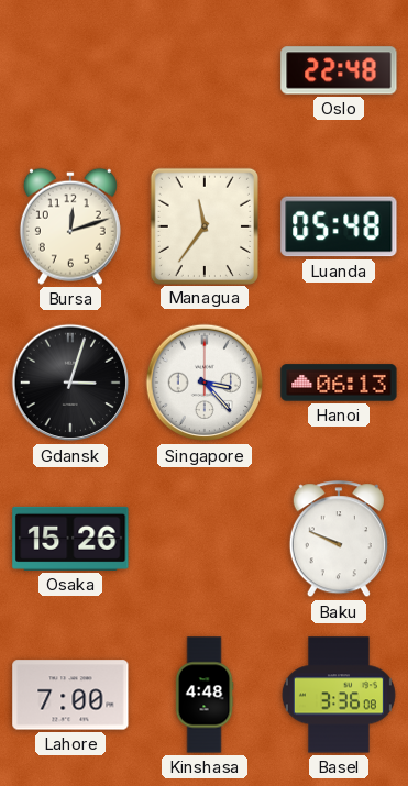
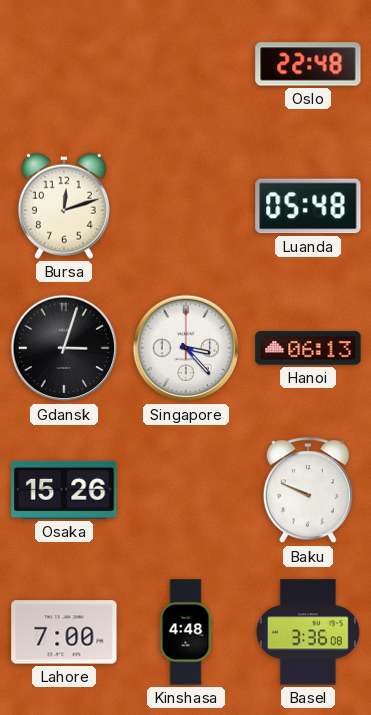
Managua: 11:36 -> none (205, 225)
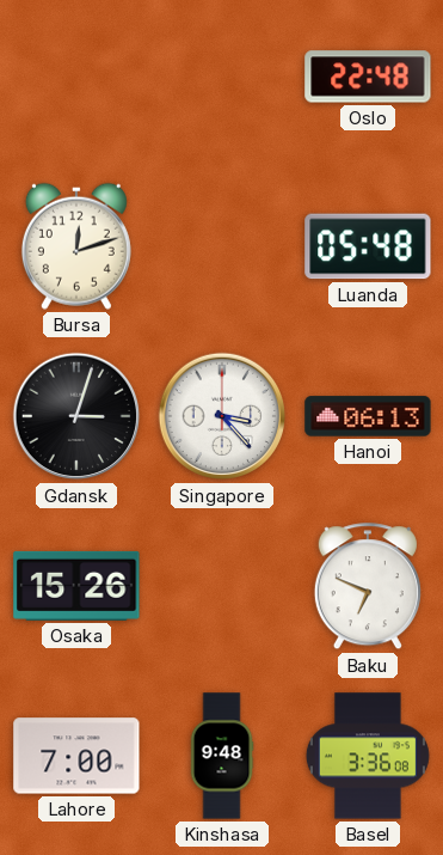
Baku: 9:49 -> 6:49 (368, 587)
Kinshasa: 4:48 -> 9:48 (222, 756)
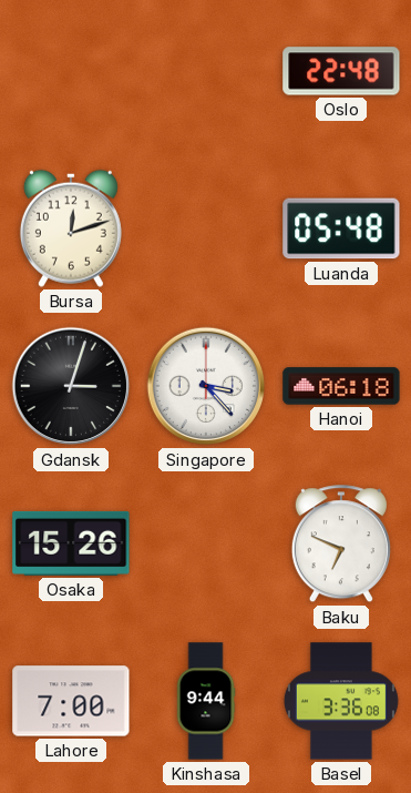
Hanoi: 06:13 -> 06:18 (341, 386)
Kinshasa: 9:48 -> 9:44 (206, 701)
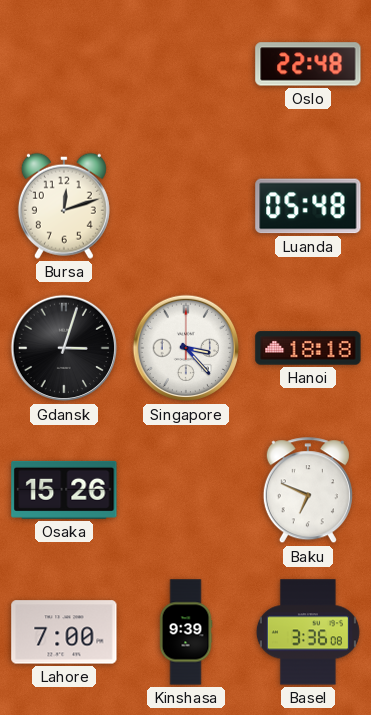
Hanoi: 06:18 -> 18:18 (308, 348)
Kinshasa: 9:44 -> 9:39 (186, 632)
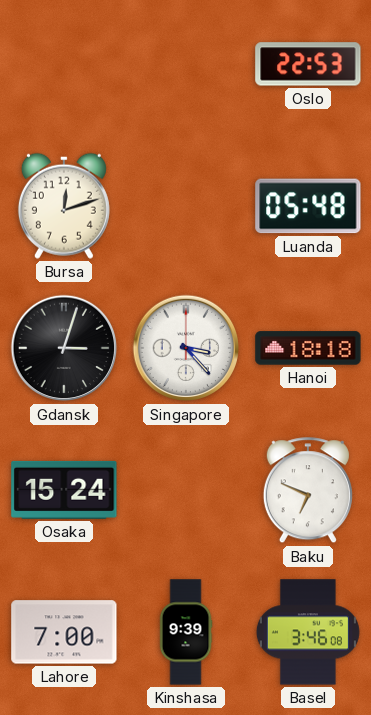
Oslo: 22:48 -> 22:53 (308, 64)
Osaka: 15:26 -> 15:24 (64, 490)
Basel: 3:36 -> 3:46 (308, 632)
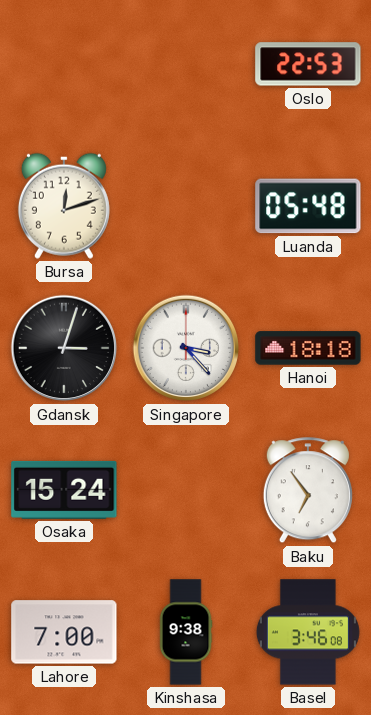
Baku: 6:49 -> 6:54 (308, 491)
Kinshasa: 9:39 -> 9:38 (186, 632)
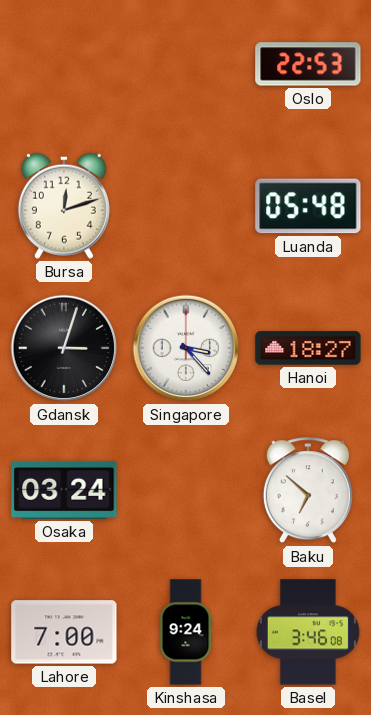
Hanoi: 18:18 -> 18:27 (308, 348)
Osaka: 15:24 -> 03:24 (64, 490)
Baku: 6:54 -> 6:52 (308, 491)
Kinshasa: 9:38 -> 9:24 (186, 632)
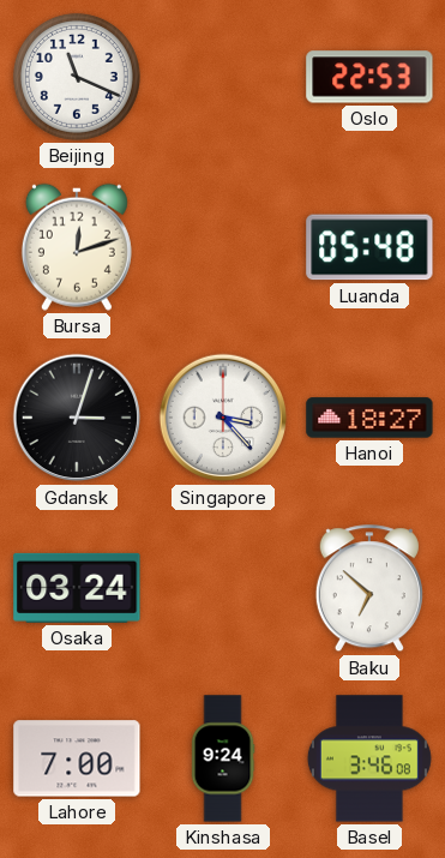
Beijing: none -> 11:19 (77, 77)
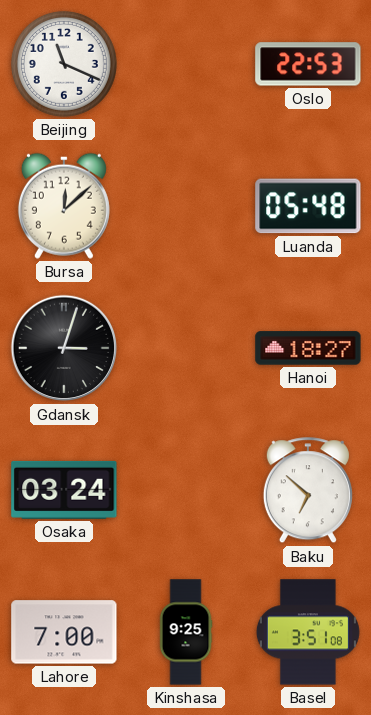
Bursa: 12:12 -> 12:08 (64, 206)
Singapore: 3:23 -> none (223, 418)
Kinshasa: 9:24 -> 9:25 (186, 632)
Basel: 3:46 -> 3:51 (308, 632)
